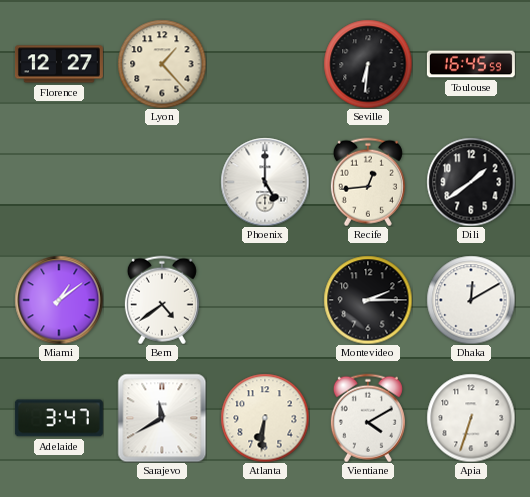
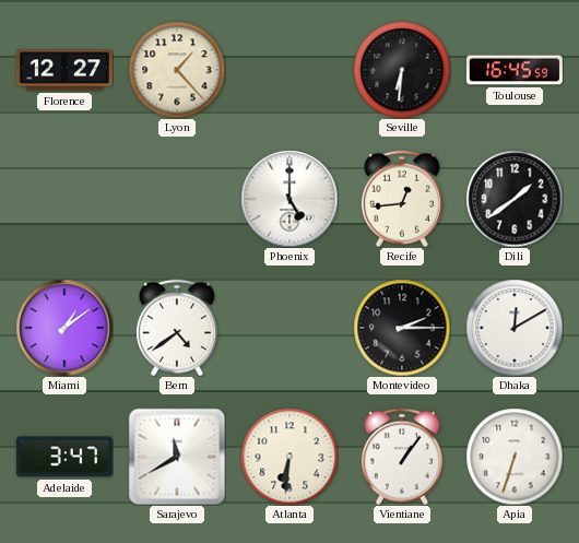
Vientiane: 4:10 -> 1:06 (402, 457)
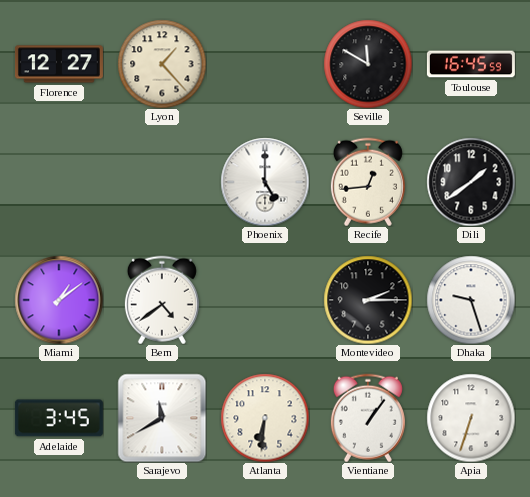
Seville: 6:31 -> 11:50 (368, 64)
Dhaka: 12:10 -> 9:27 (471, 300)
Adelaide: 3:47 -> 3:45 (59, 418)
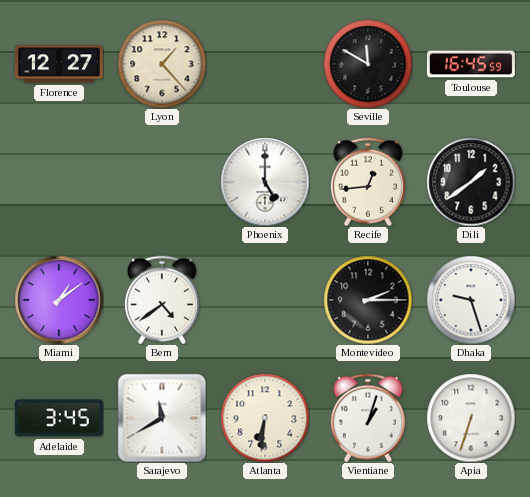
Vientiane: 1:06 -> 1:03 (368, 418)
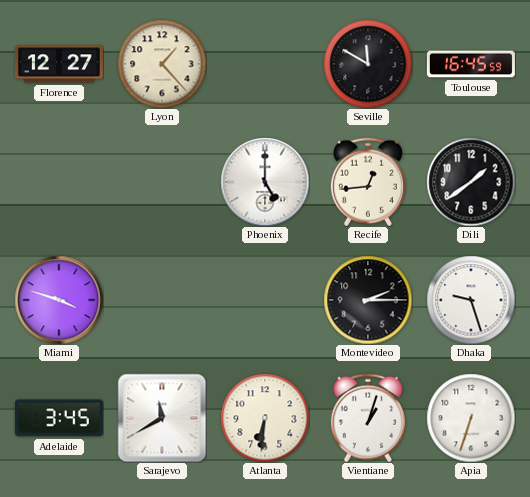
Miami: 1:09 -> 3:48 (59, 300)
Bern: 4:39 -> none (162, 300)
